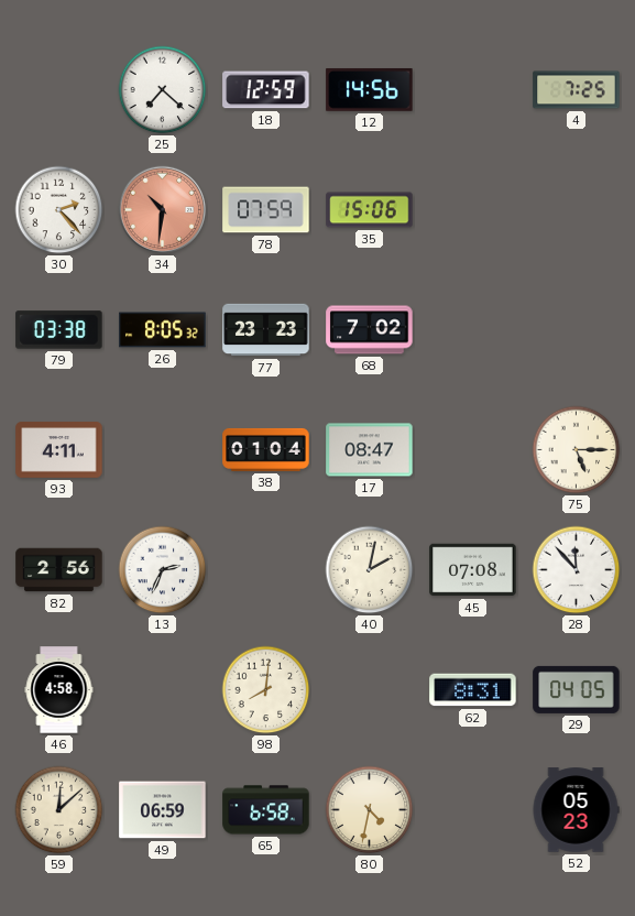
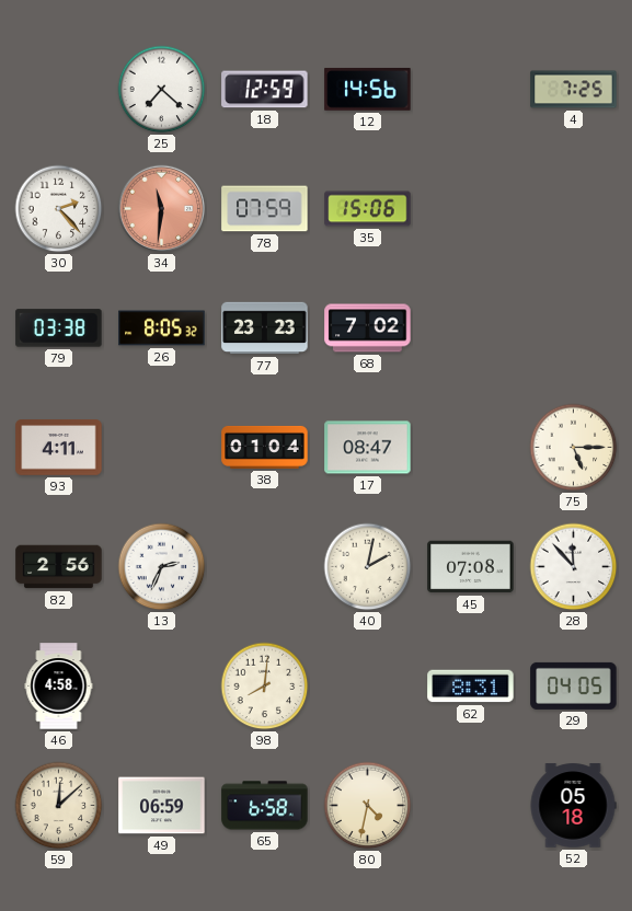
34: 10:31 -> 11:31 (162, 209)
52: 05:23 -> 05:18 (573, 806)
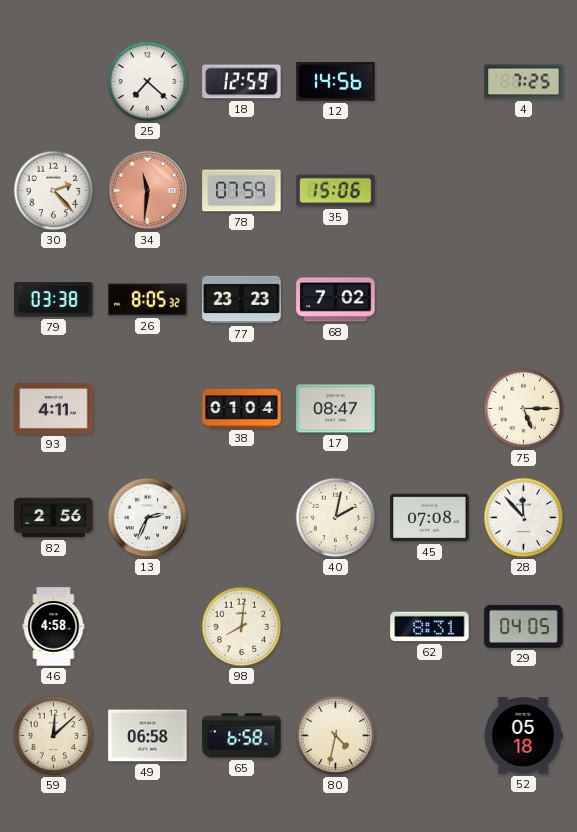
49: 06:59 -> 06:58 (148, 736)
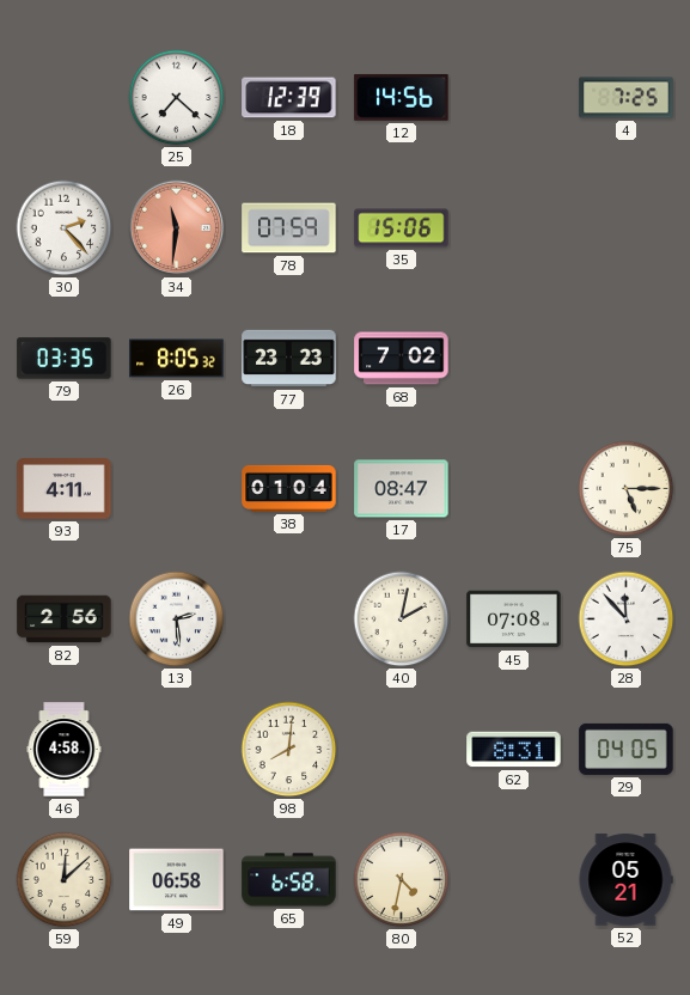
18: 12:59 -> 12:39 (289, 98)
79: 03:38 -> 03:35 (65, 359)
13: 2:34 -> 2:29 (177, 619)
52: 05:18 -> 05:21 (625, 880)
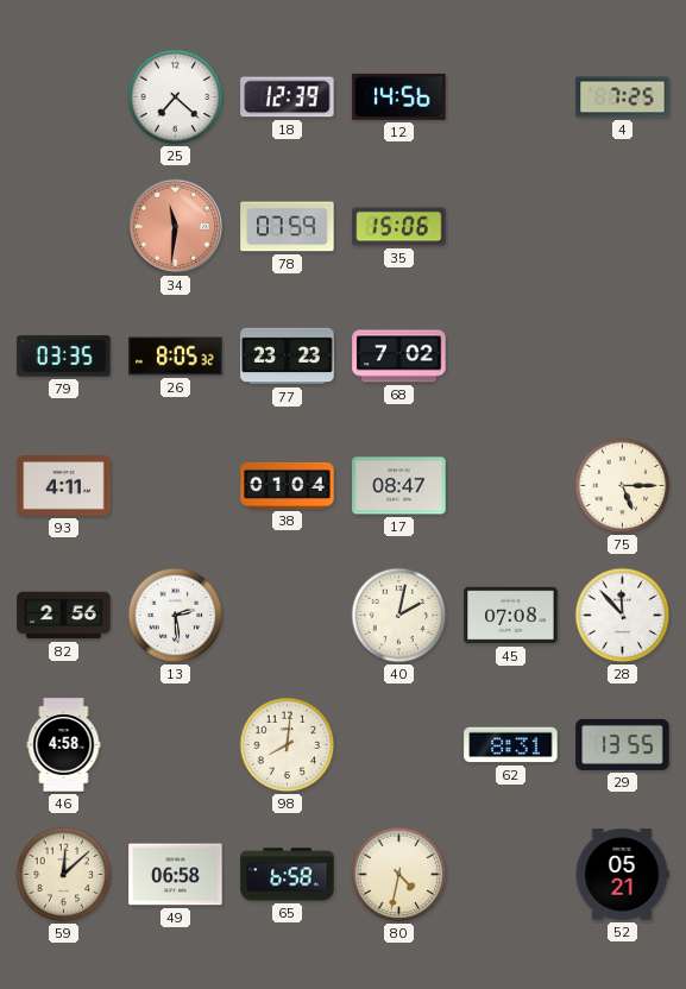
30: 2:23 -> none (65, 228)
29: 04:05 -> 13:55 (623, 744)
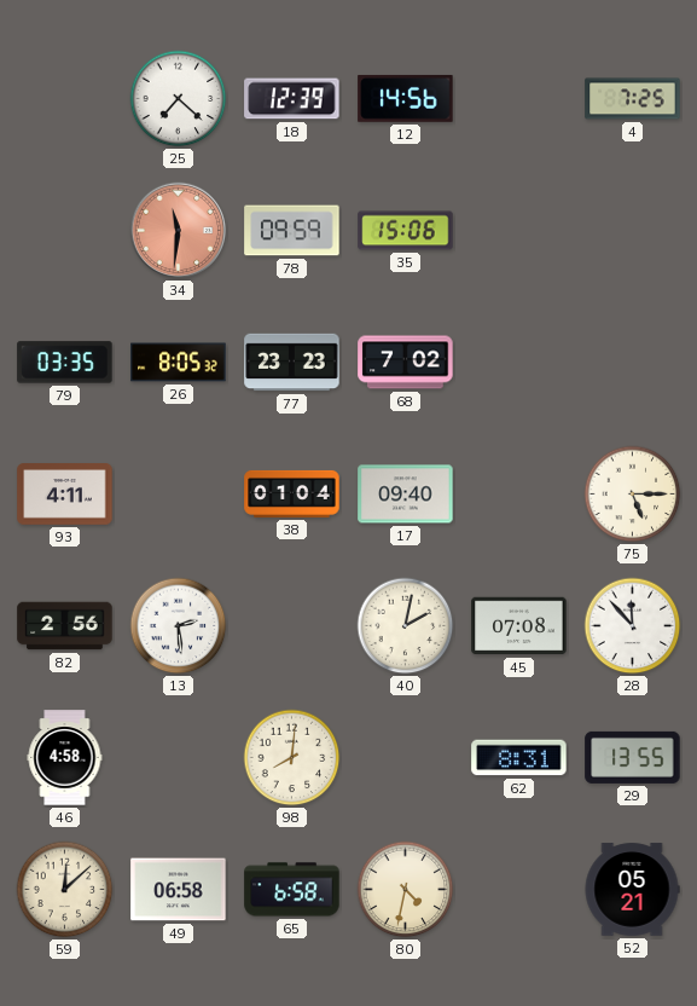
78: 07:59 -> 09:59 (292, 231)
17: 08:47 -> 09:40 (406, 495)
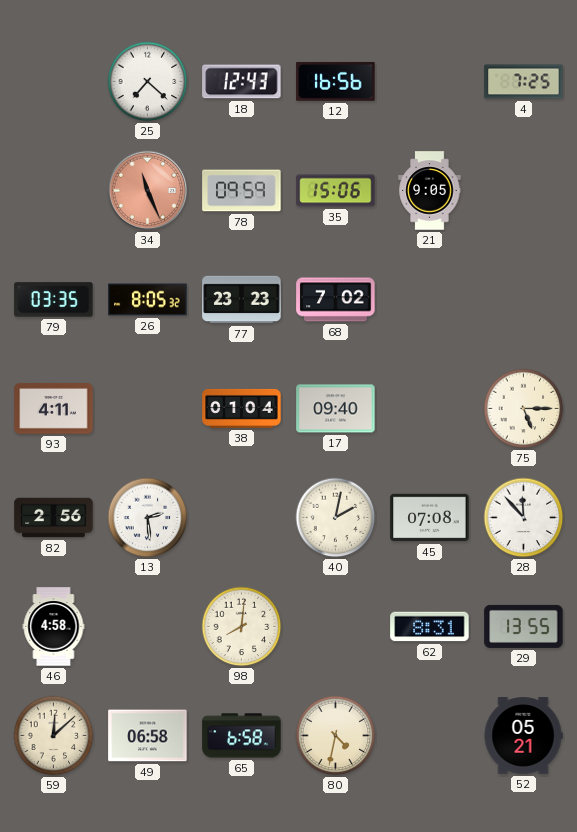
18: 12:39 -> 12:43 (242, 82)
12: 14:56 -> 16:56 (336, 82)
34: 11:31 -> 11:26 (148, 191)
21: none -> 9:05 (430, 191)
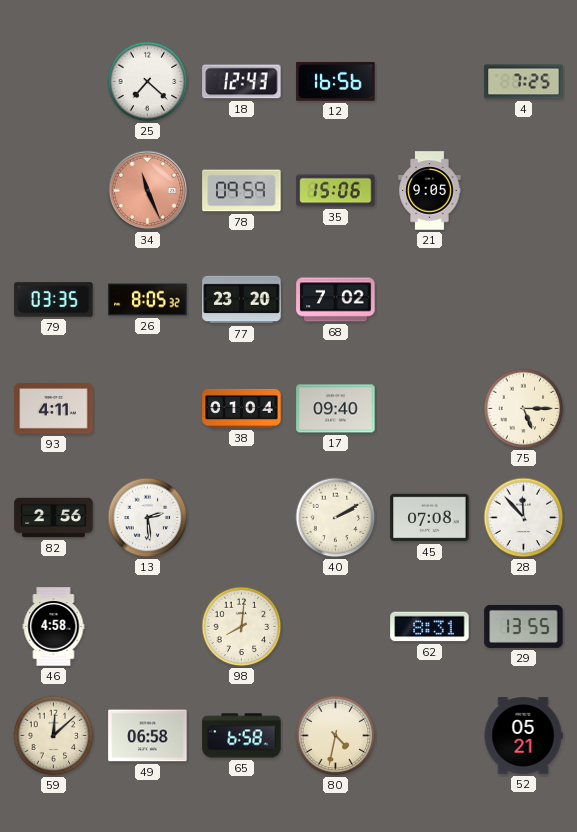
77: 23:23 -> 23:20 (242, 300)
40: 2:02 -> 2:10 (336, 518)
